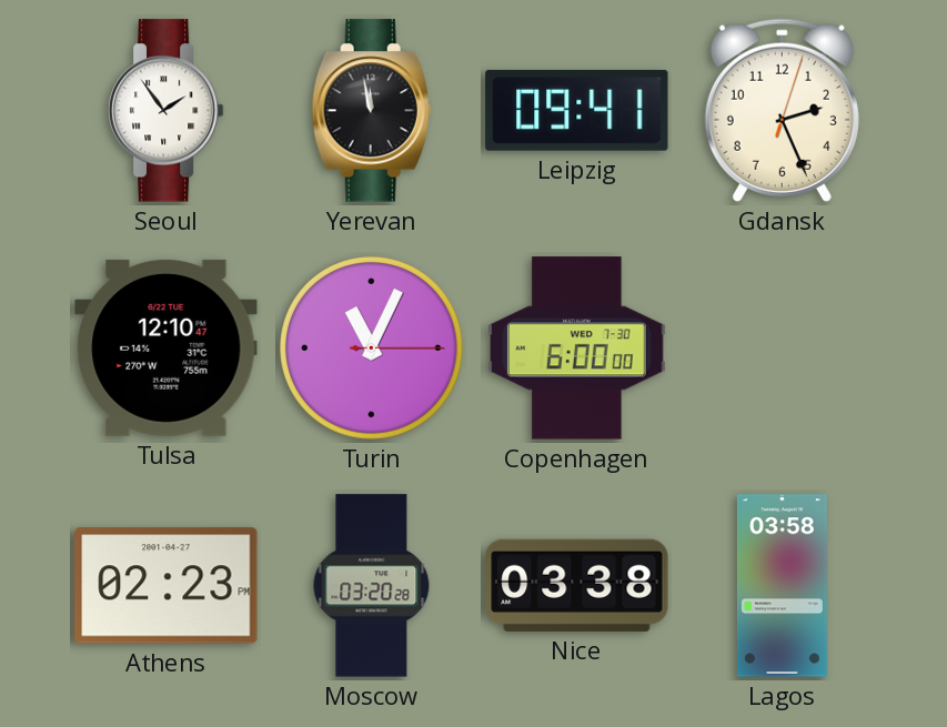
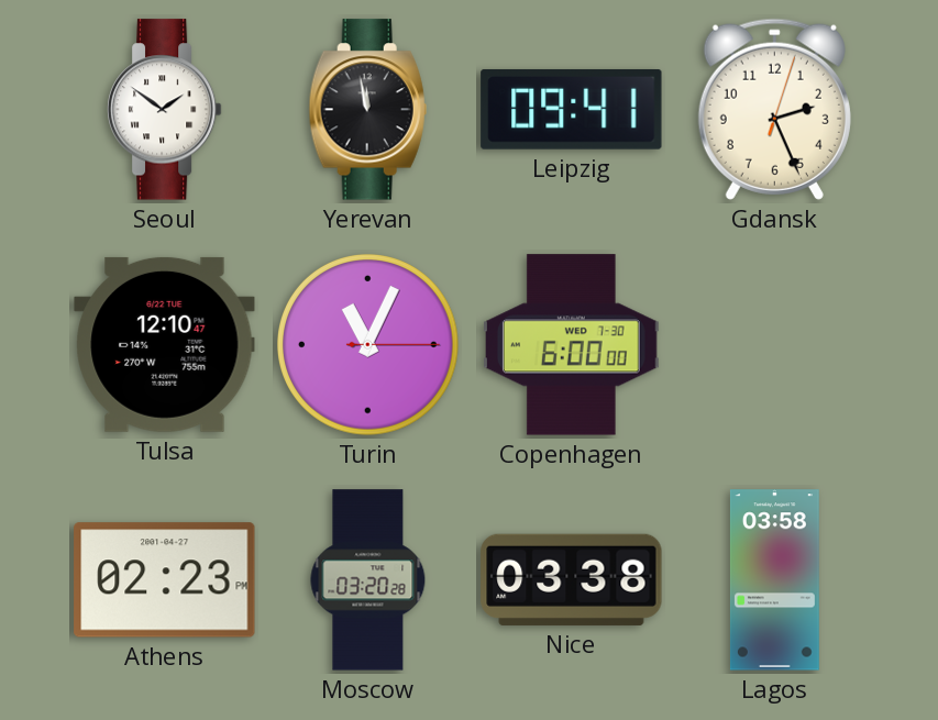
Seoul: 1:54 -> 1:51 (164, 110)
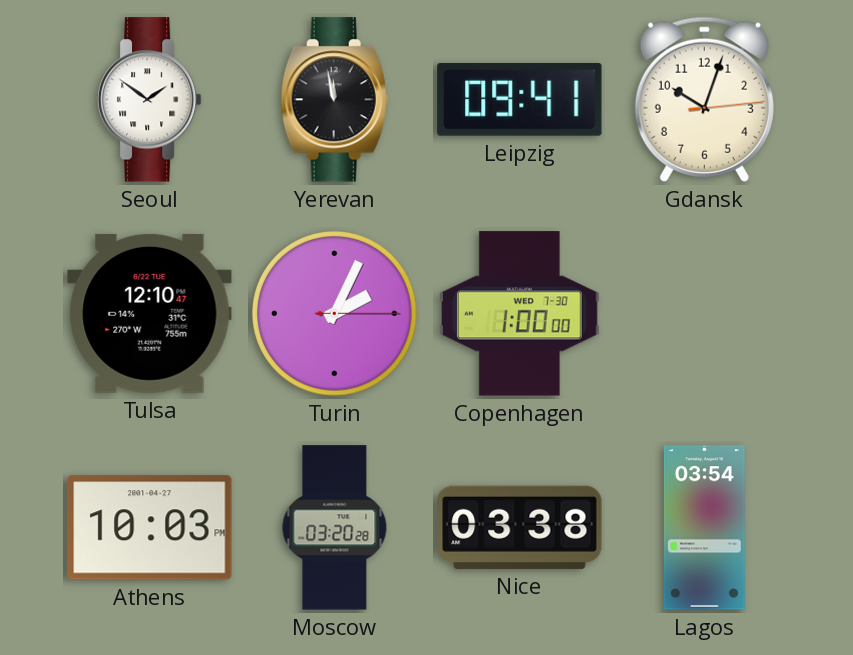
Gdansk: 2:26 -> 10:03 (704, 99)
Turin: 11:04 -> 2:04 (335, 314)
Copenhagen: 6:00 -> 1:00 (520, 314)
Athens: 02:23 -> 10:03 (150, 528)
Lagos: 03:58 -> 03:54 (704, 528)
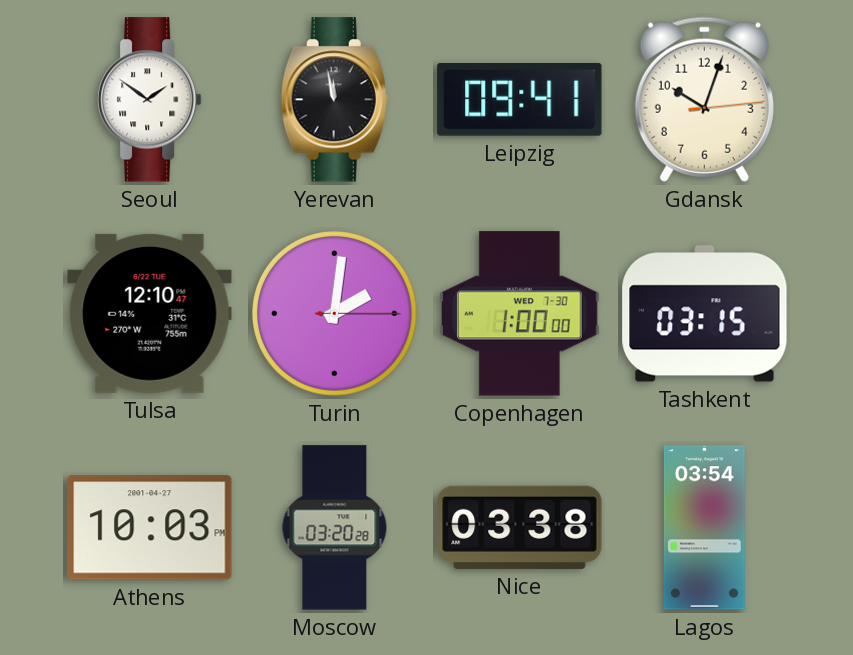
Turin: 2:04 -> 2:01 (335, 314)
Tashkent: none -> 03:15 (705, 314)
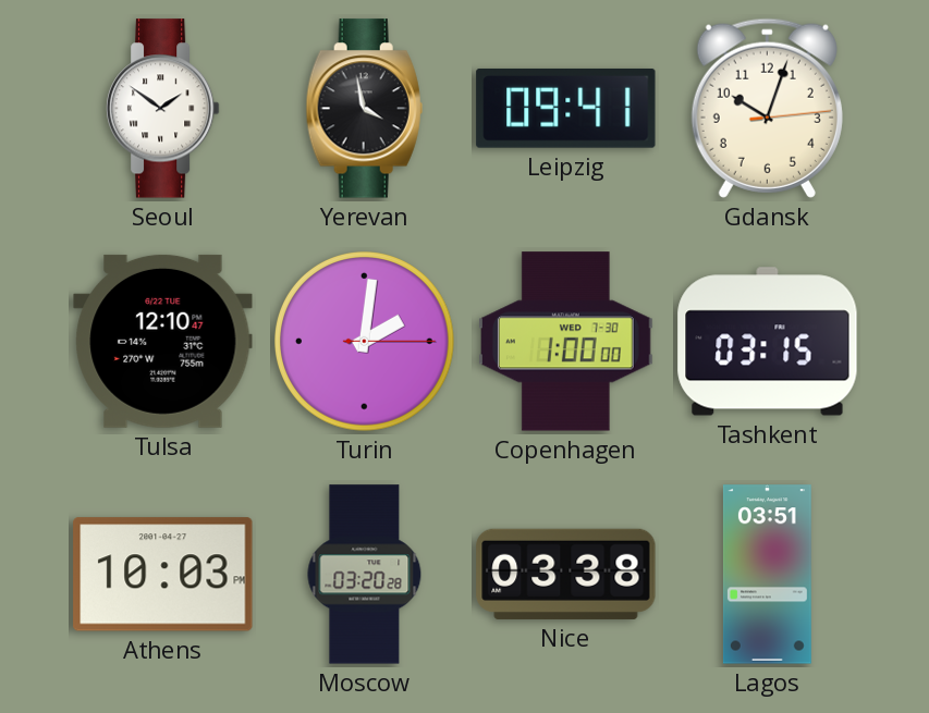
Yerevan: 11:58 -> 3:58 (364, 109)
Lagos: 03:54 -> 03:51 (767, 575)
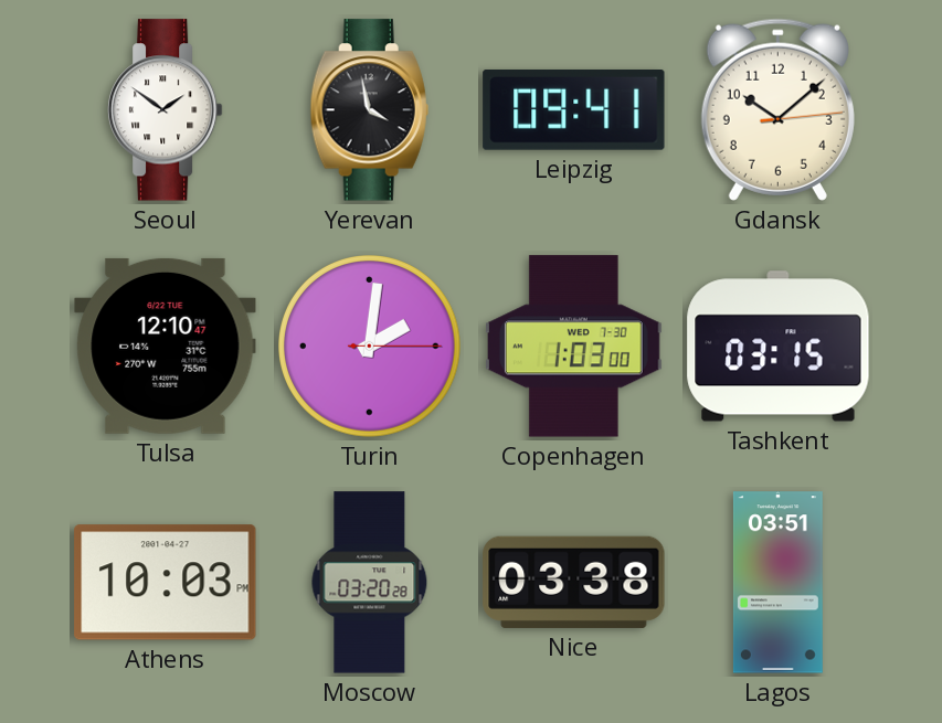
Gdansk: 10:03 -> 10:08 (777, 109)
Copenhagen: 1:00 -> 1:03 (574, 347)
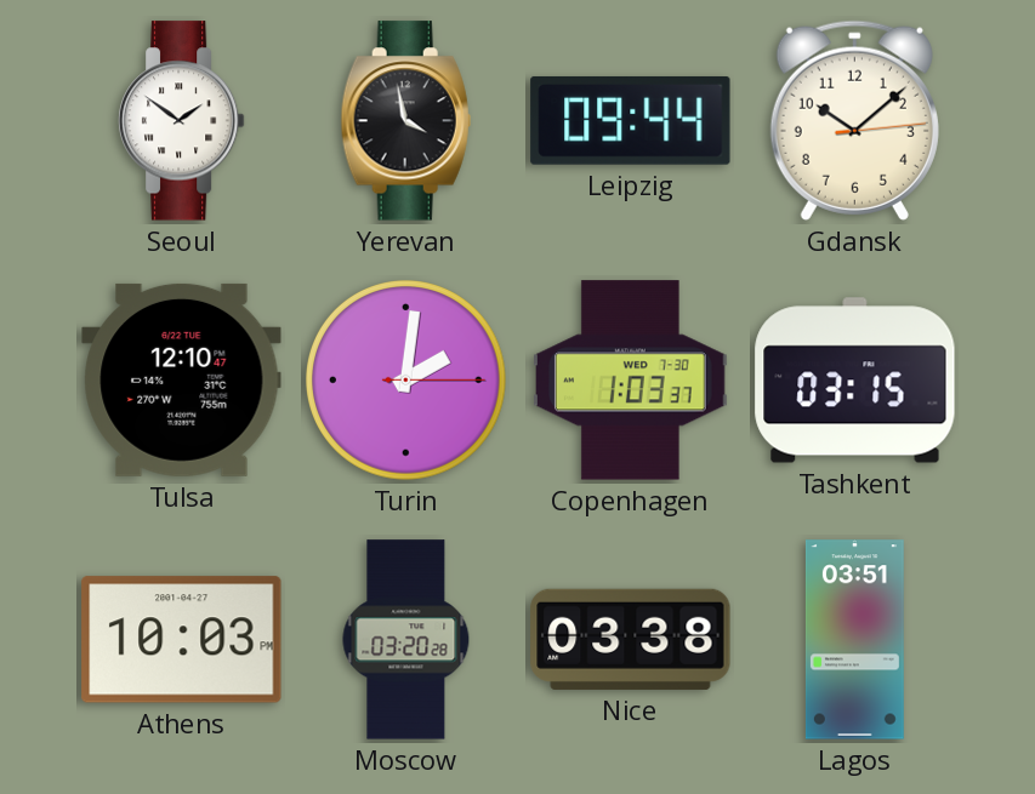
Leipzig: 09:41 -> 09:44 (631, 120)
Copenhagen: 1:03:00 -> 1:03:37 (631, 381)
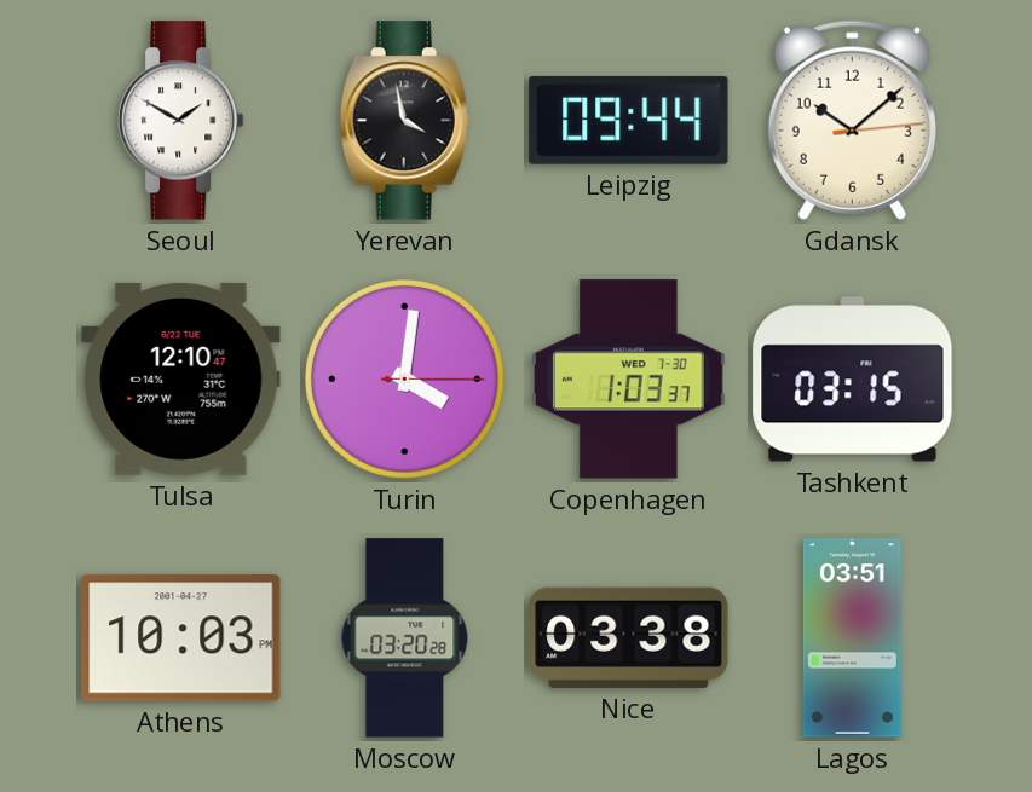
Seoul: 1:51 -> 1:50 (180, 121)
Turin: 2:01 -> 4:01 (405, 380)
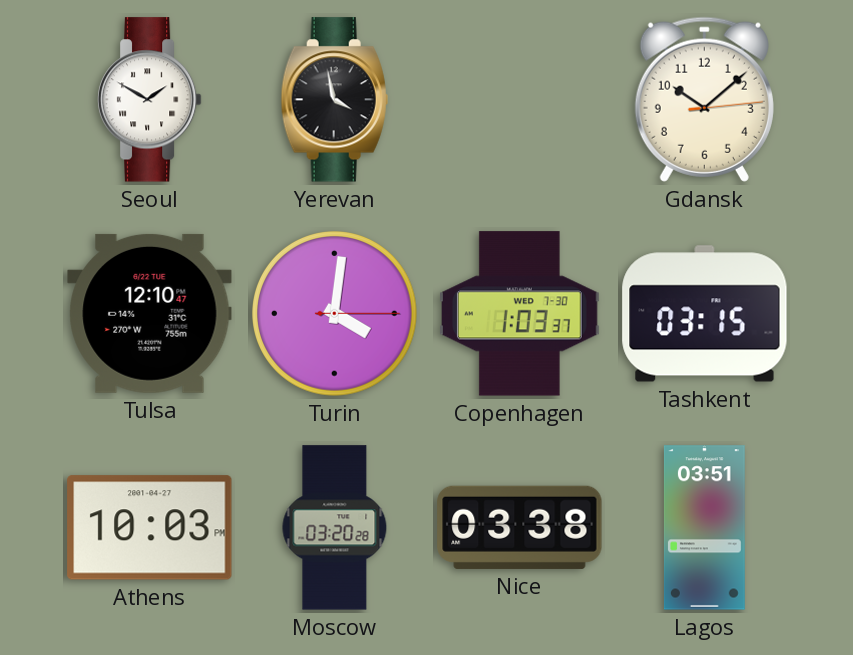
Leipzig: 09:44 -> none (629, 120)
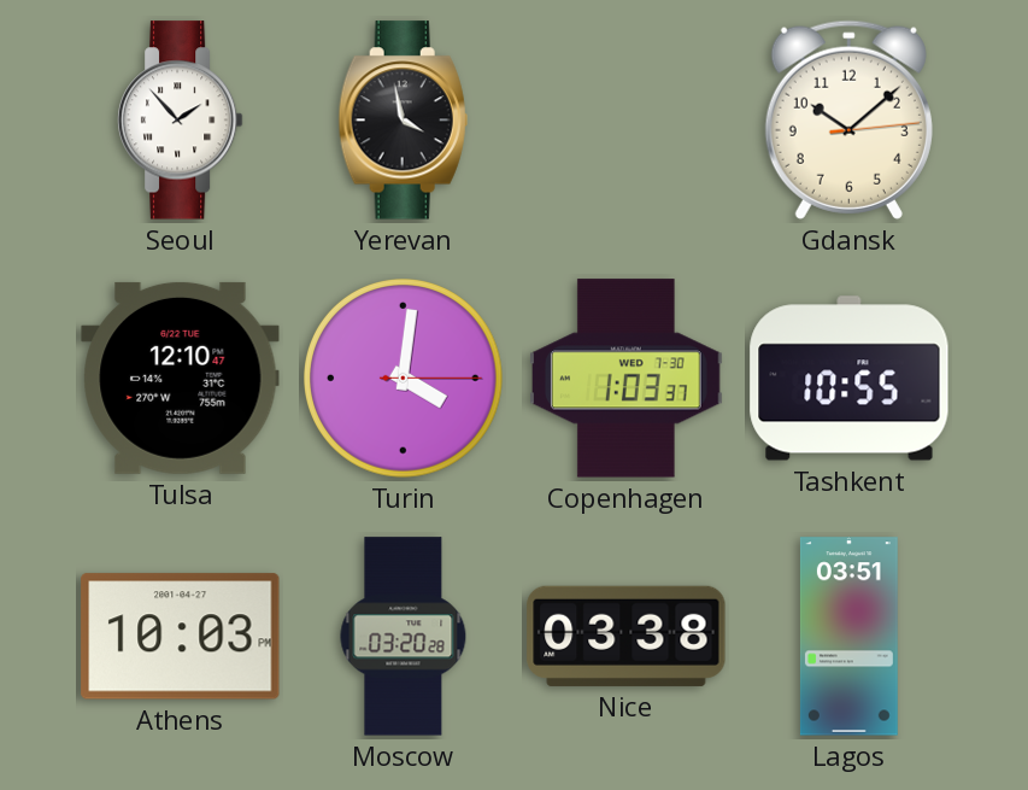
Seoul: 1:50 -> 1:53 (180, 121)
Tashkent: 03:15 -> 10:55 (850, 379)
